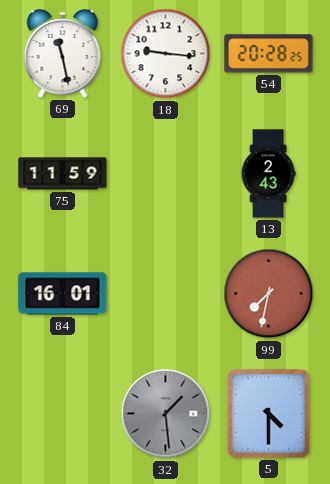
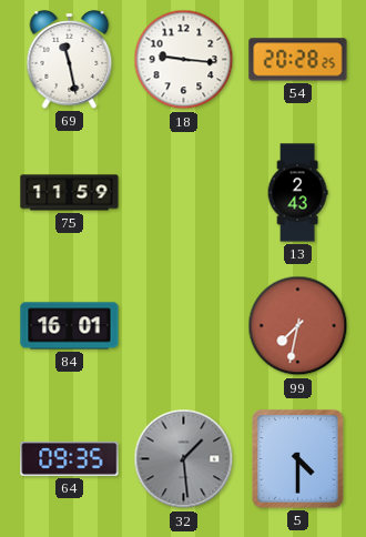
64: none -> 09:35 (70, 458)
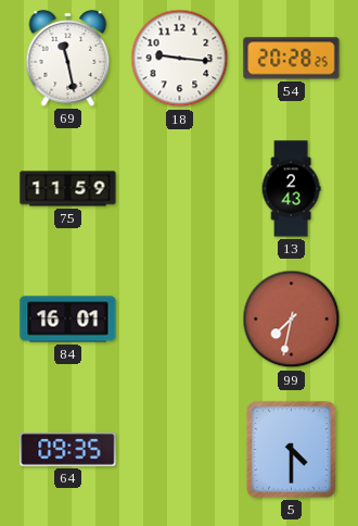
32: 1:29 -> none (184, 459)
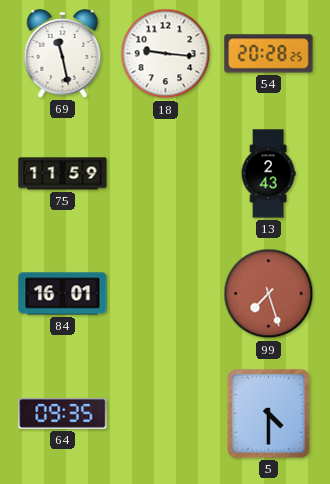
99: 7:32 -> 7:27 (269, 294)
